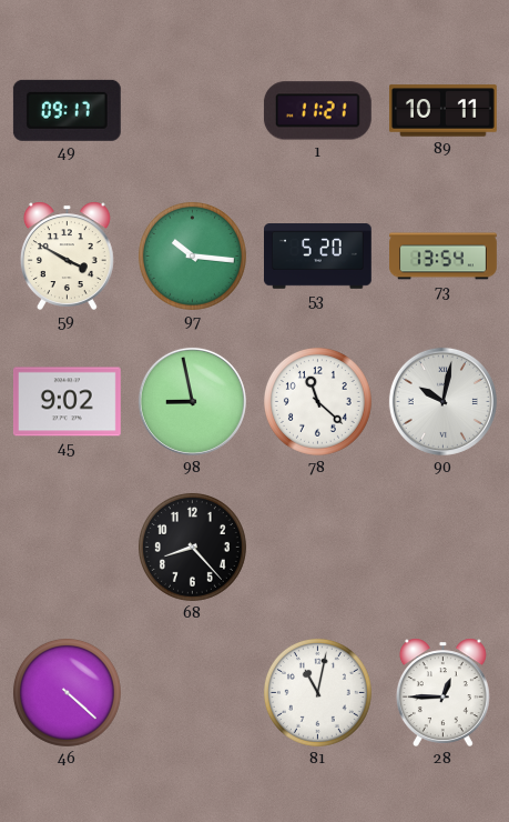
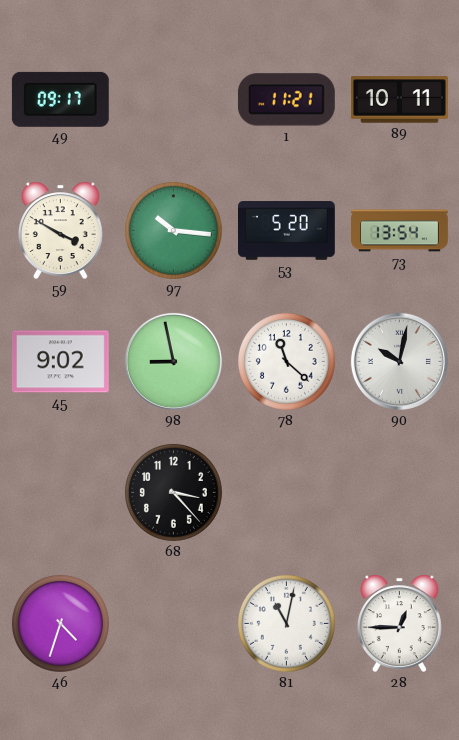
68: 8:23 -> 3:23 (173, 492)
46: 4:22 -> 4:33 (60, 623)
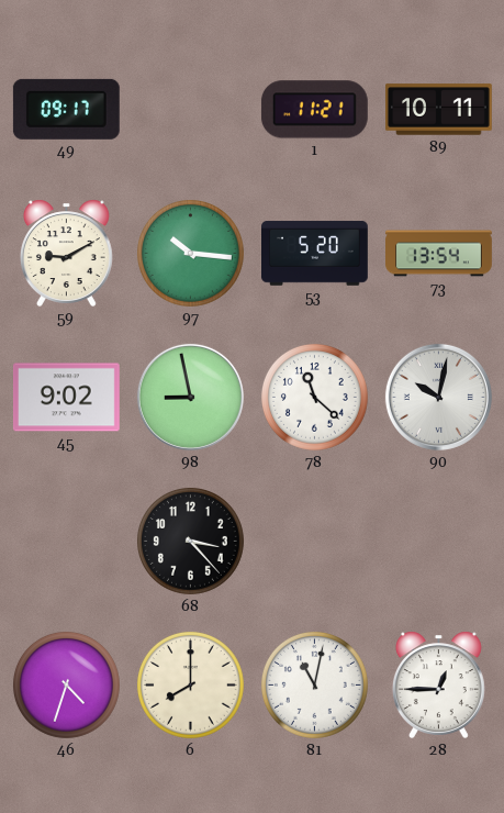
59: 3:50 -> 9:10 (66, 253)
6: none -> 8:00 (190, 684)
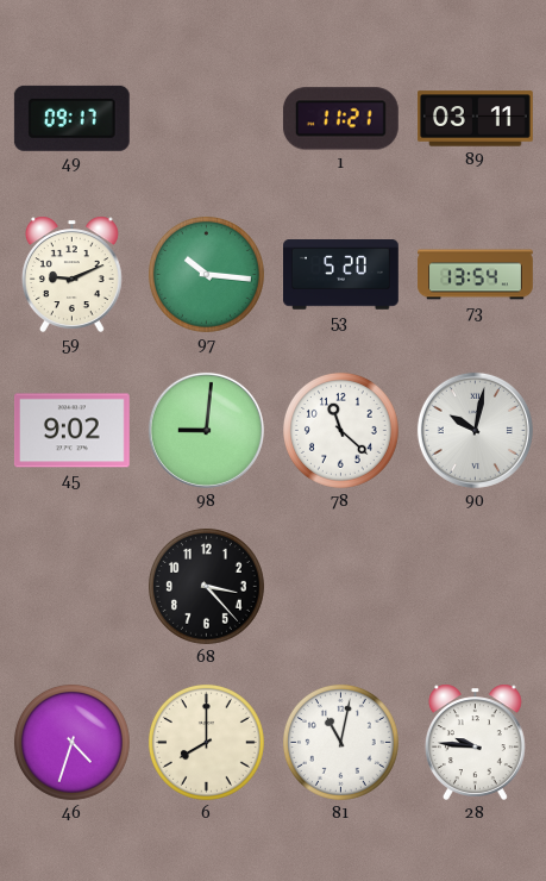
89: 10:11 -> 03:11 (476, 119)
59: 9:10 -> 9:11 (71, 274)
98: 8:58 -> 9:01 (206, 430)
28: 12:45 -> 9:46 (475, 742)
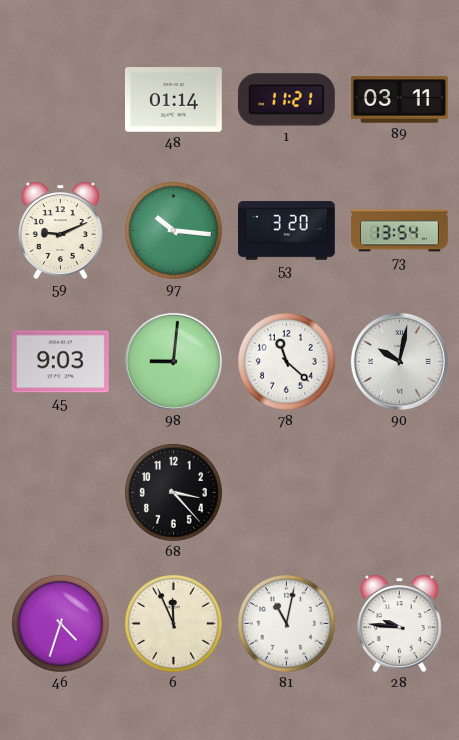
49: 09:17 -> none (71, 118)
48: none -> 01:14 (173, 100)
53: 5:20 -> 3:20 (287, 231)
45: 9:02 -> 9:03 (60, 362)
6: 8:00 -> 11:56 (173, 623)
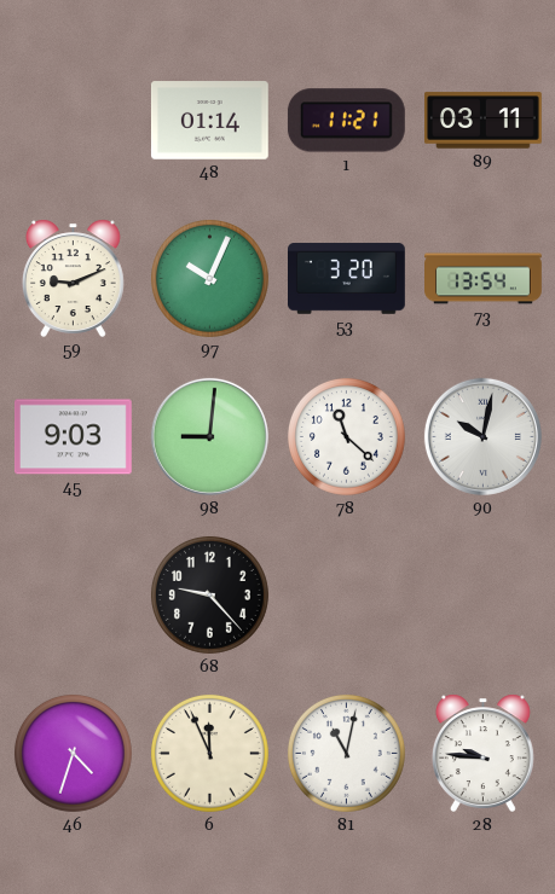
97: 10:16 -> 10:04 (209, 278)
68: 3:23 -> 9:23 (209, 594)
